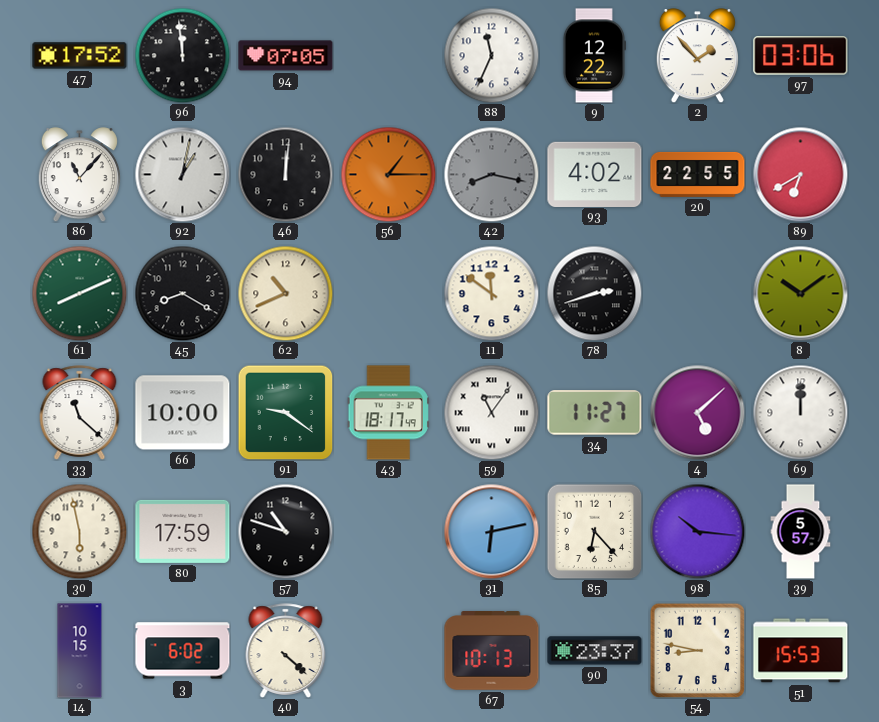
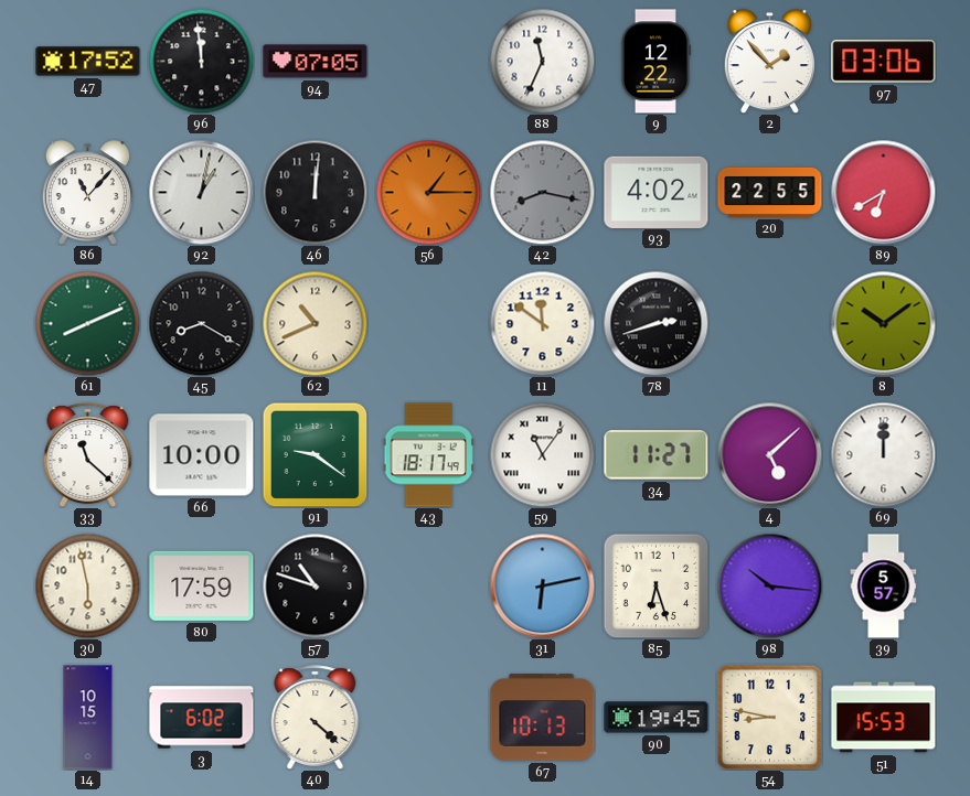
85: 6:23 -> 6:27 (655, 585)
90: 23:37 -> 19:45 (657, 718)
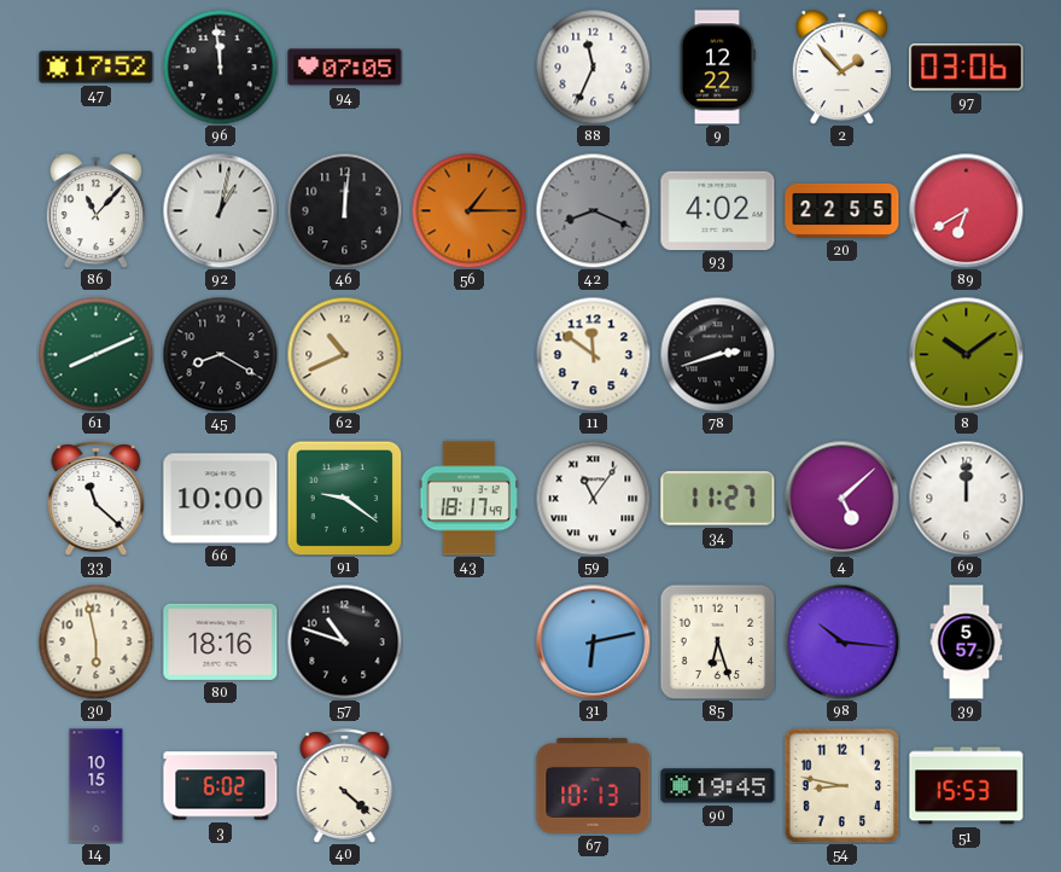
42: 8:17 -> 8:19 (593, 210)
80: 17:59 -> 18:16 (221, 641)
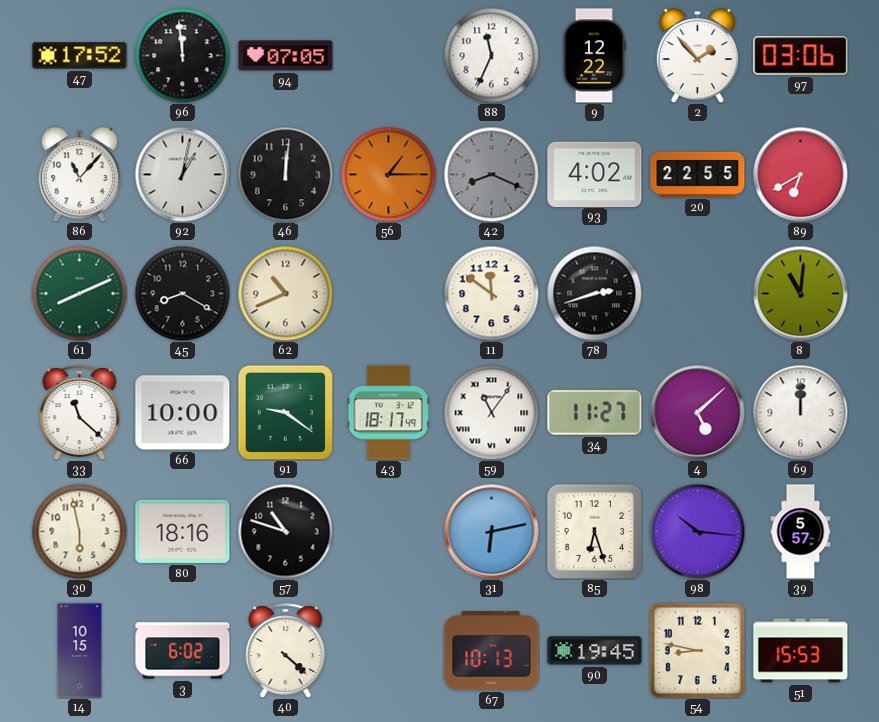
8: 10:09 -> 11:01 (800, 293)
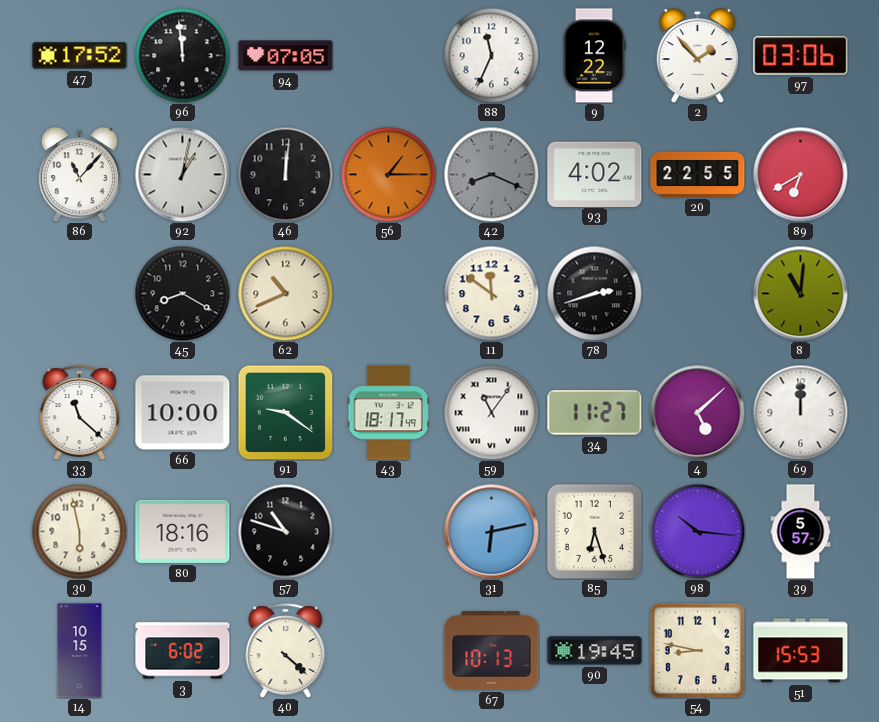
61: 8:11 -> none (79, 293)
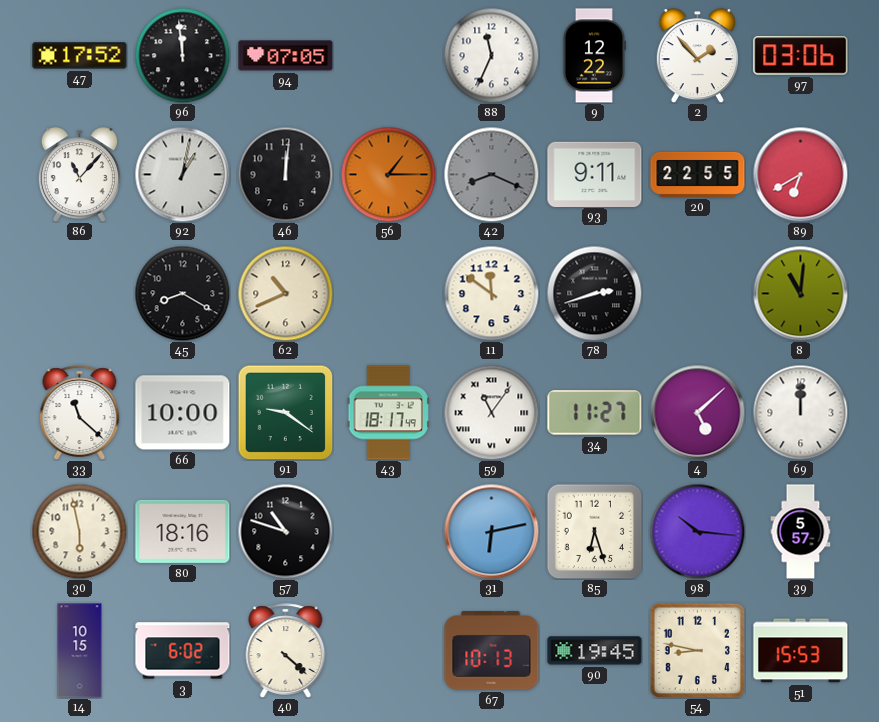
93: 4:02 -> 9:11 (595, 174)
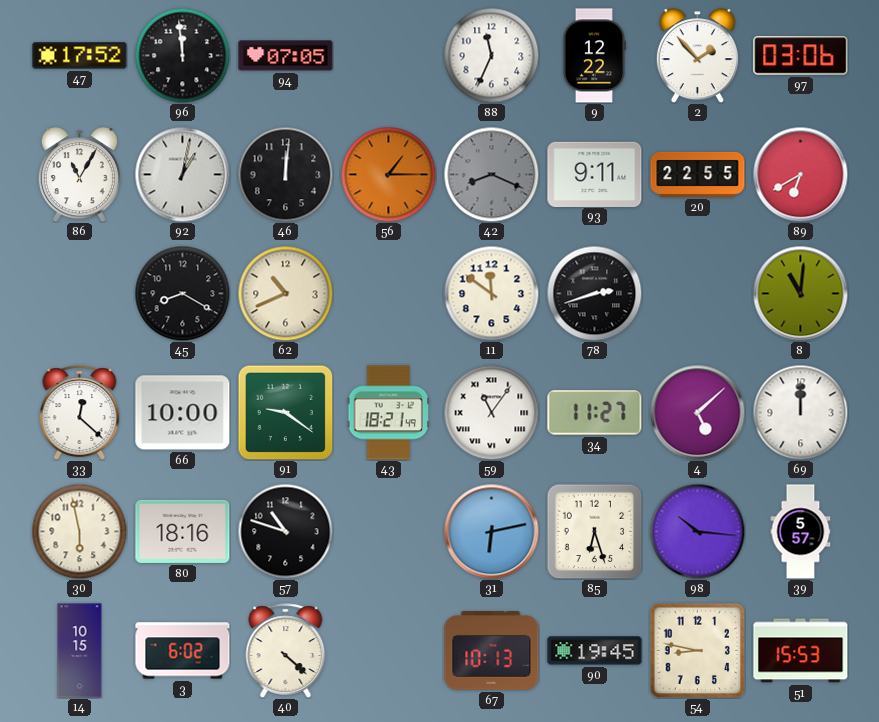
86: 11:07 -> 11:05 (79, 175)
33: 11:22 -> 12:22 (80, 413)
43: 18:17 -> 18:21 (388, 413)
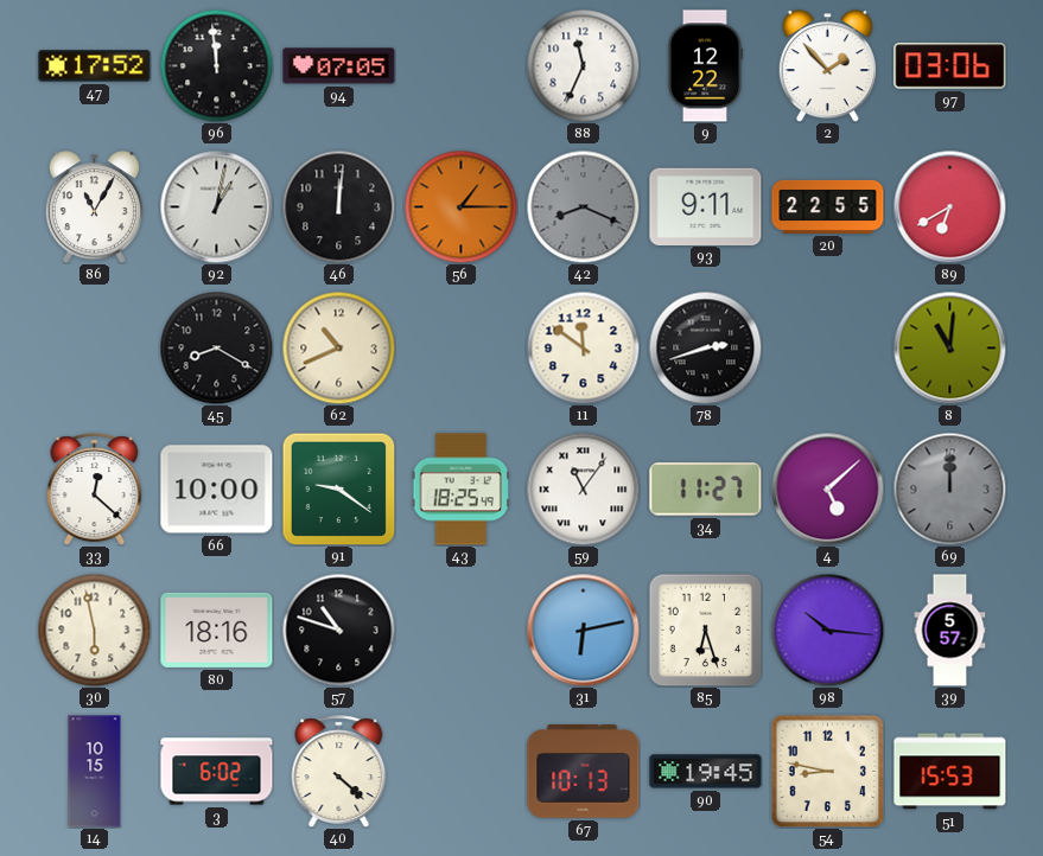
43: 18:21 -> 18:25 (460, 490)
69 dial: white -> grey (949, 488)
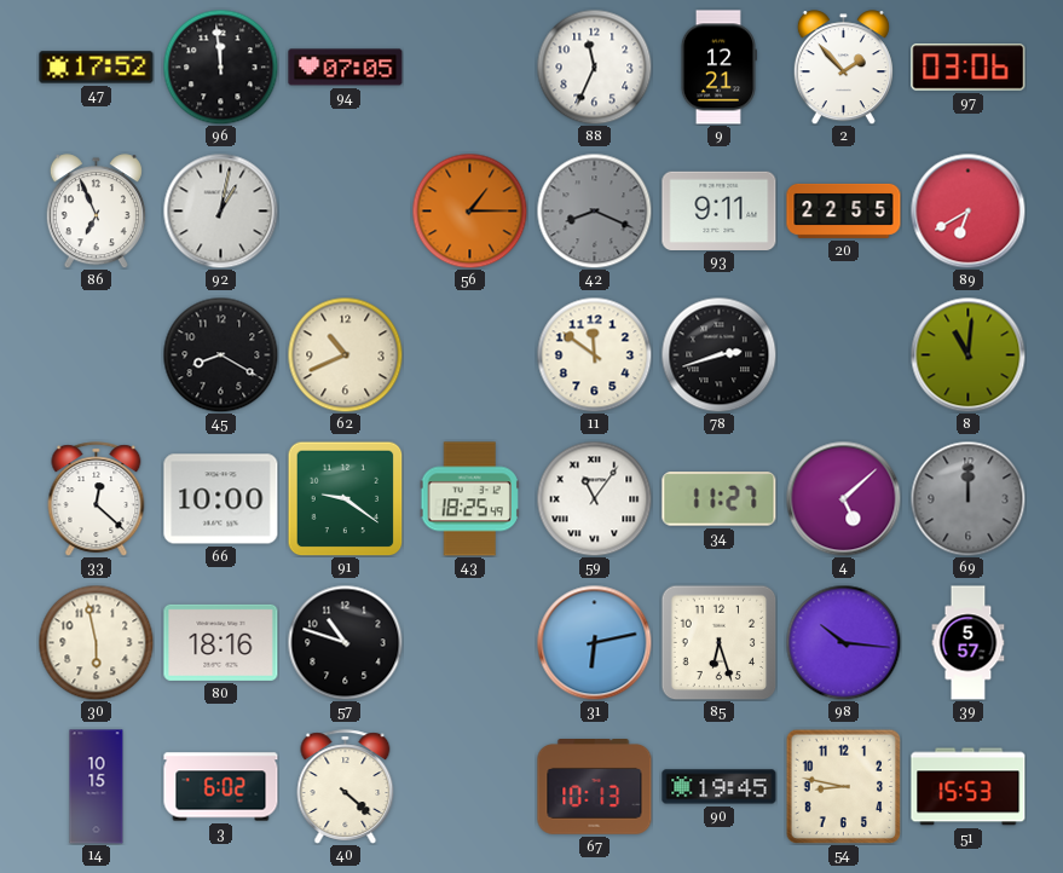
9: 12:22 -> 12:21 (718, 68)
86: 11:05 -> 6:56 (96, 212)
46: 12:01 -> none (338, 206)
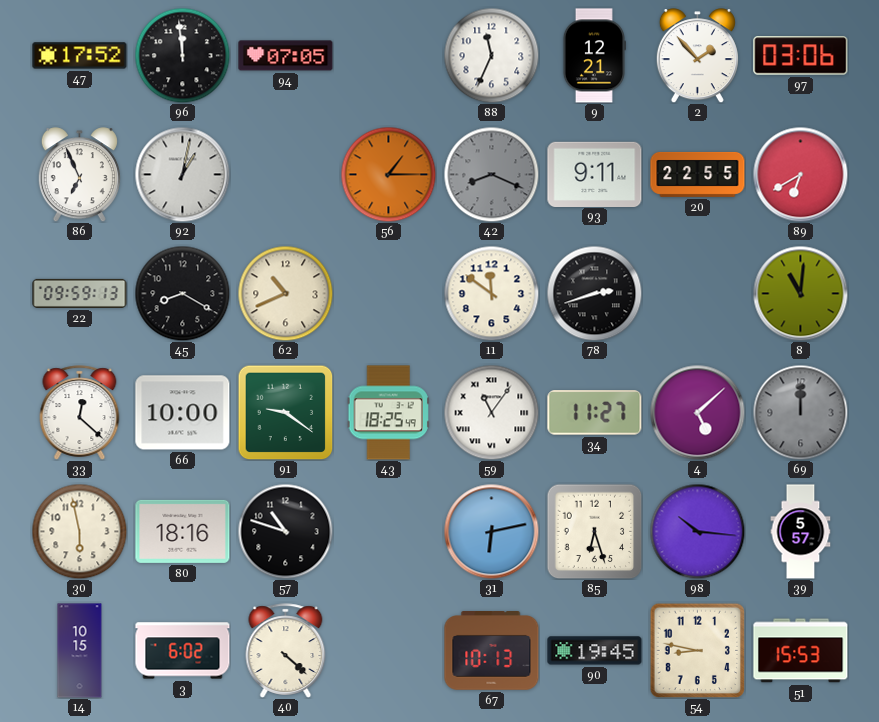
22: none -> 09:59 (80, 293)
